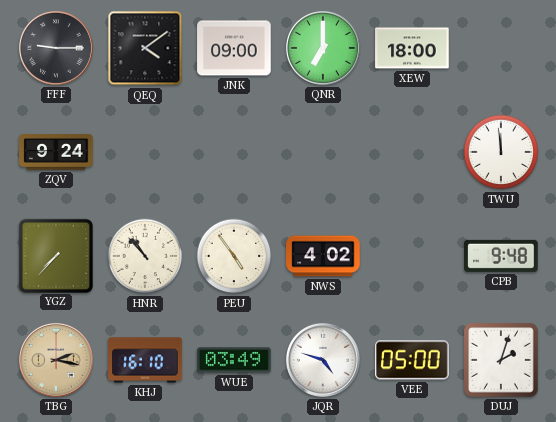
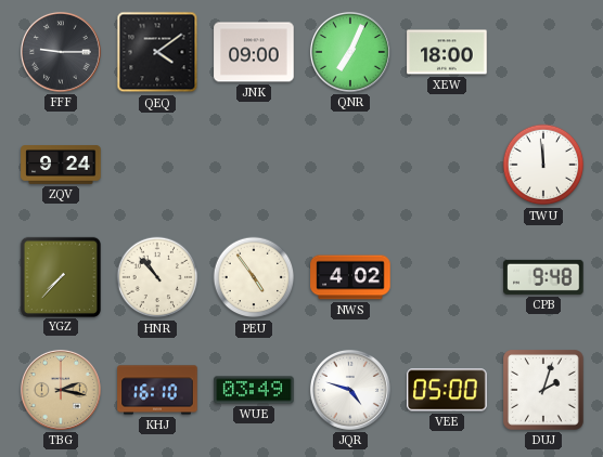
QNR: 7:00 -> 7:04 (350, 52)
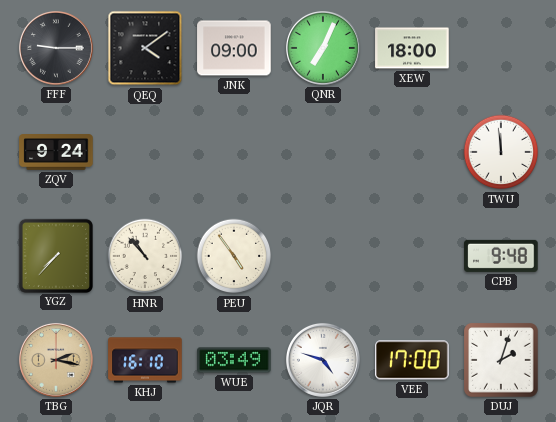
NWS: 4:02 -> none (350, 277)
VEE: 05:00 -> 17:00 (412, 360)
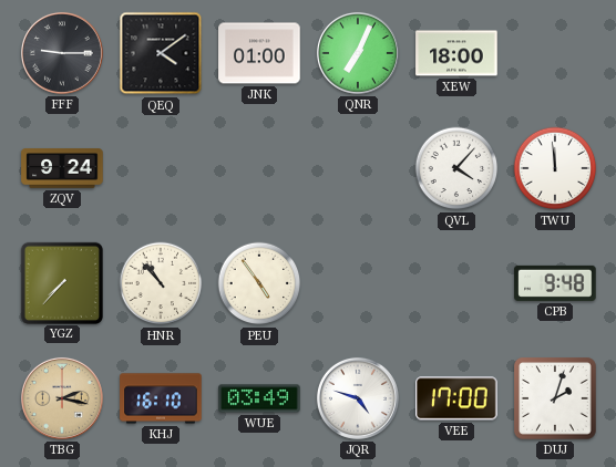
JNK: 09:00 -> 01:00 (259, 53)
QVL: none -> 4:07 (456, 168)
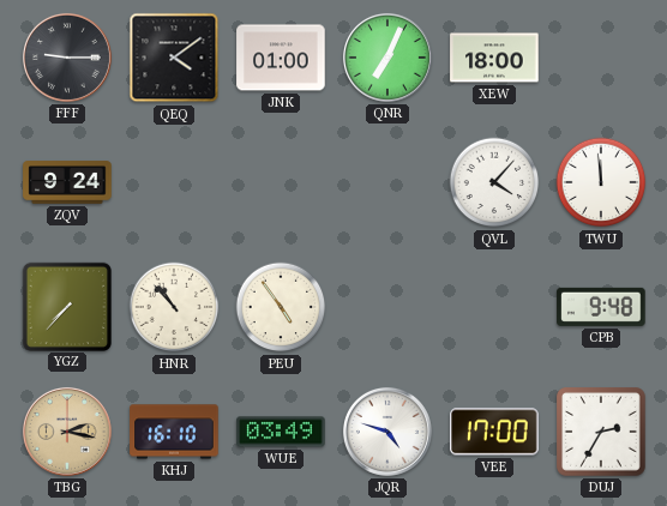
DUJ: 2:03 -> 2:35 (602, 433)
